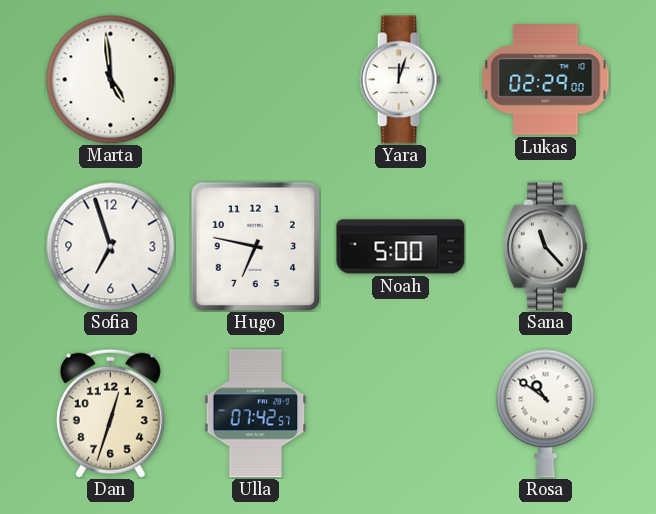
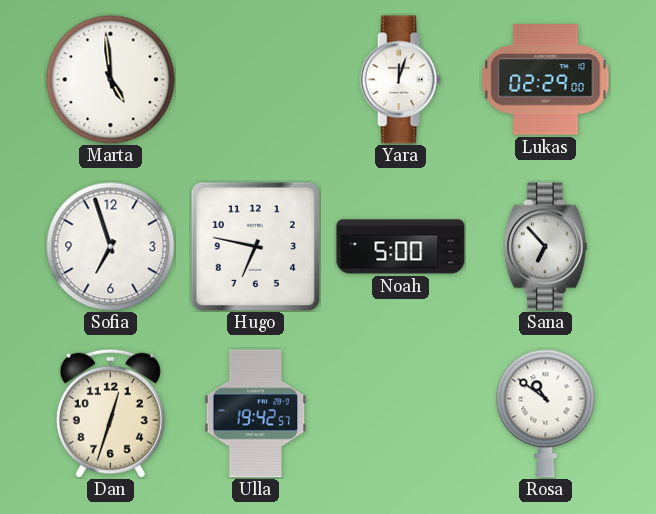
Sana: 11:23 -> 6:53 (545, 247)
Ulla: 07:42 -> 19:42 (256, 414)
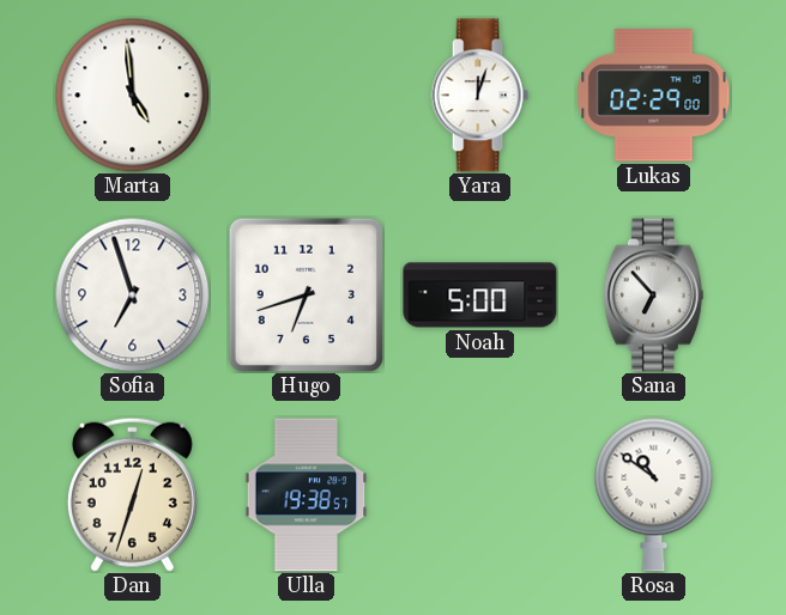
Hugo: 6:47 -> 6:42 (306, 294)
Ulla: 19:42 -> 19:38 (307, 495)
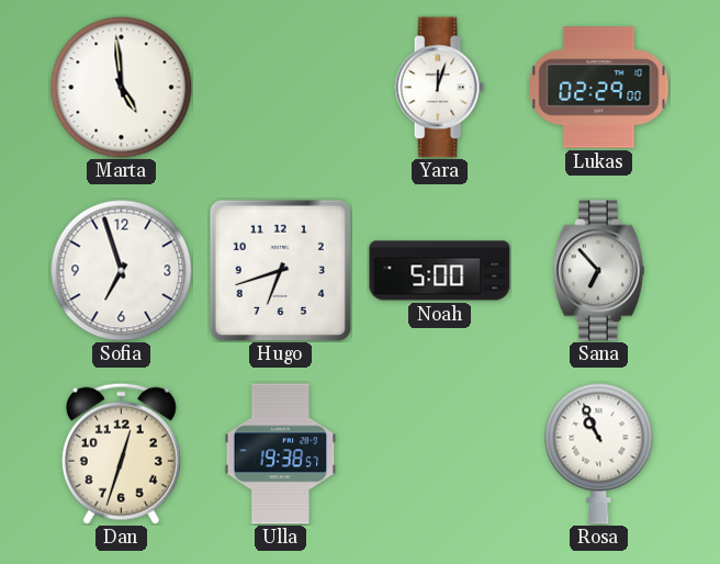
Rosa: 10:51 -> 10:56 (599, 453)
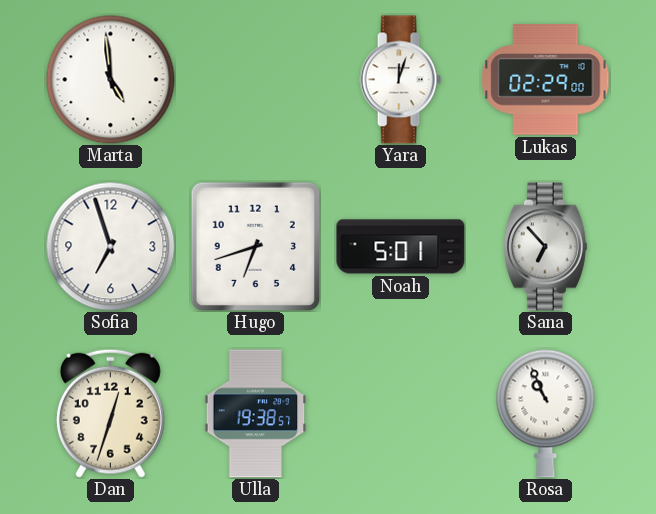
Noah: 5:00 -> 5:01 (401, 247)
